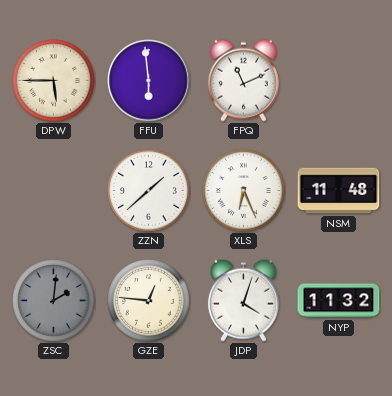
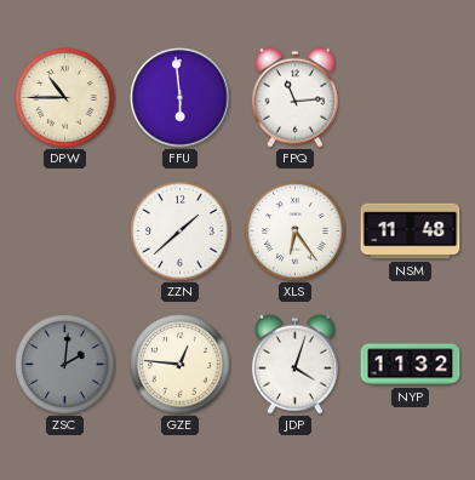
DPW: 5:45 -> 10:45 (65, 98)
FPQ: 11:11 -> 11:14 (294, 97)
XLS: 6:26 -> 6:24 (296, 232)
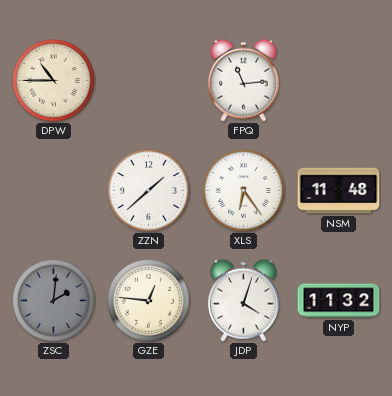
FFU: 5:59 -> none (181, 98)
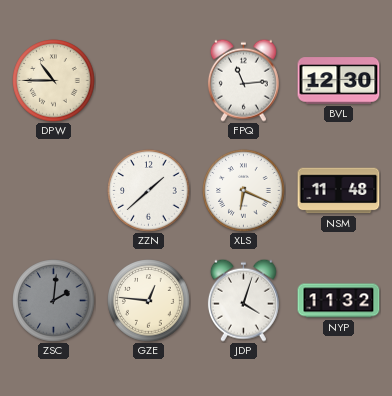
BVL: none -> 12:30 (339, 81)
XLS: 6:24 -> 6:19 (244, 191)
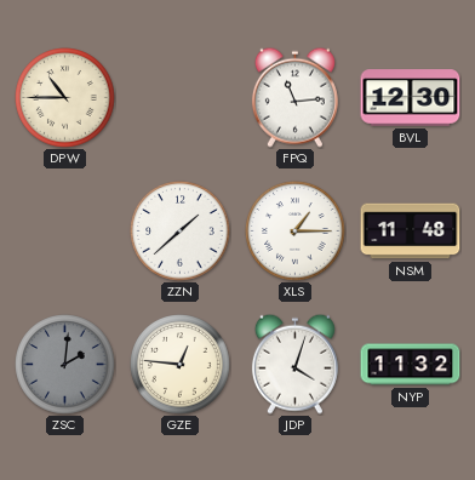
XLS: 6:19 -> 1:15 (296, 232)
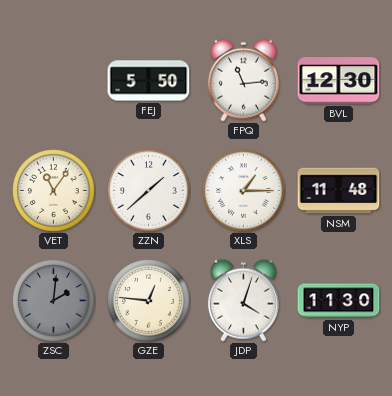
DPW: 10:45 -> none (65, 98)
FEJ: none -> 5:50 (149, 81)
VET: none -> 11:06 (54, 191)
NYP: 11:32 -> 11:30 (339, 301)
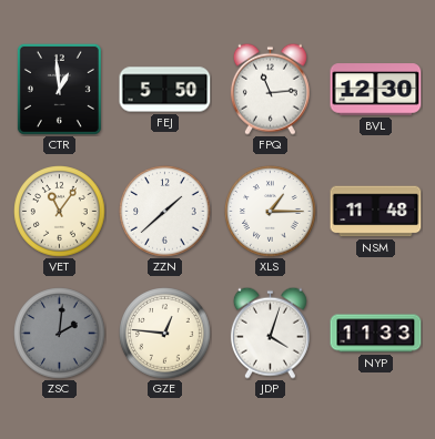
CTR: none -> 12:59 (59, 89)
NYP: 11:30 -> 11:33 (376, 334)
